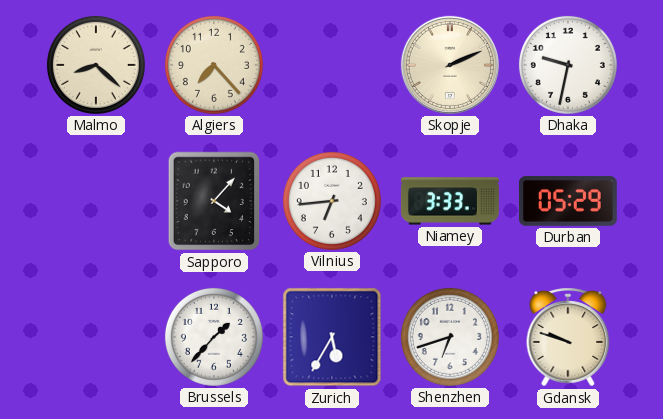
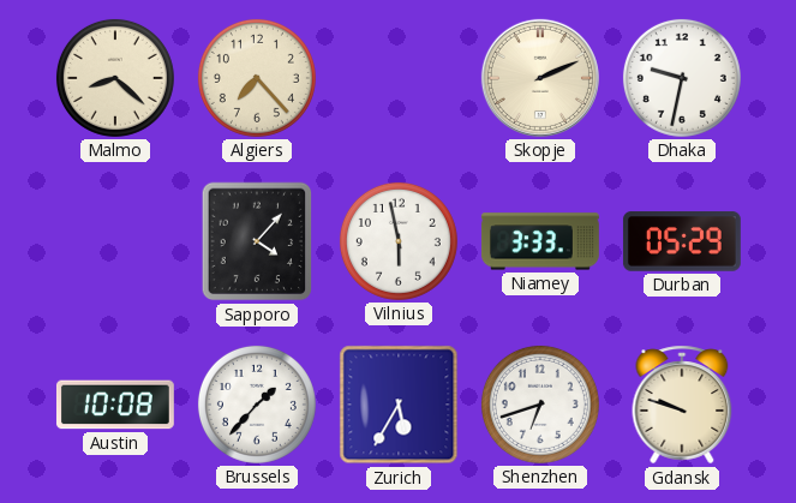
Vilnius: 6:44 -> 5:58 (399, 241)
Austin: none -> 10:08 (115, 405)
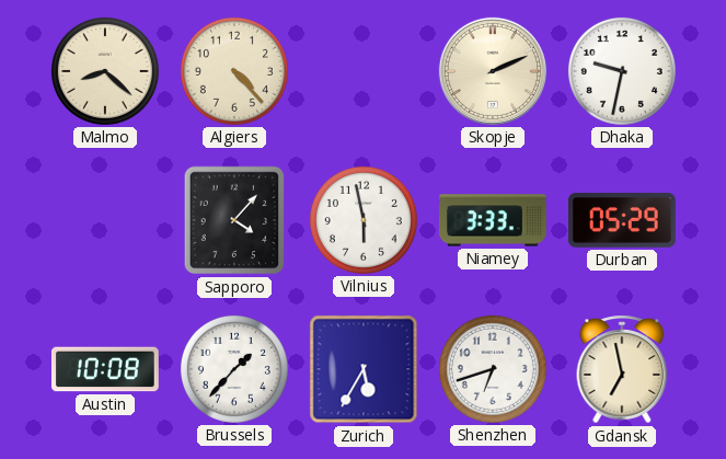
Algiers: 7:23 -> 4:23 (234, 71)
Gdansk: 9:48 -> 6:58 (622, 369)
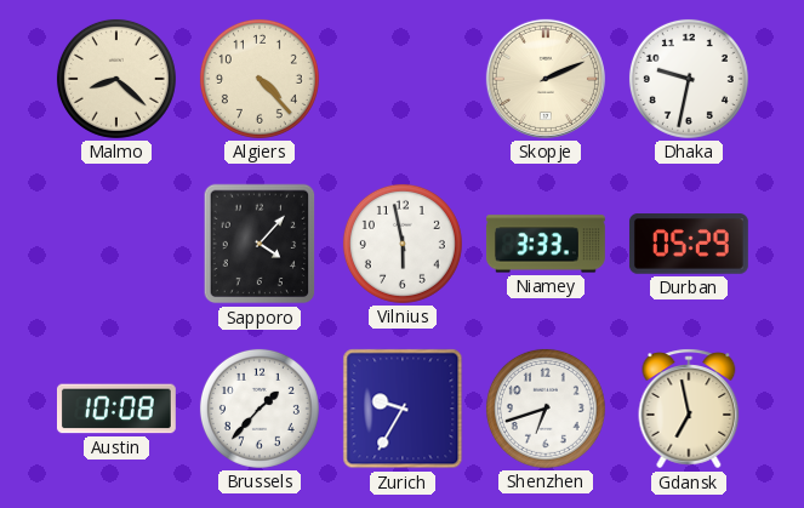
Zurich: 5:35 -> 9:35 (403, 409)
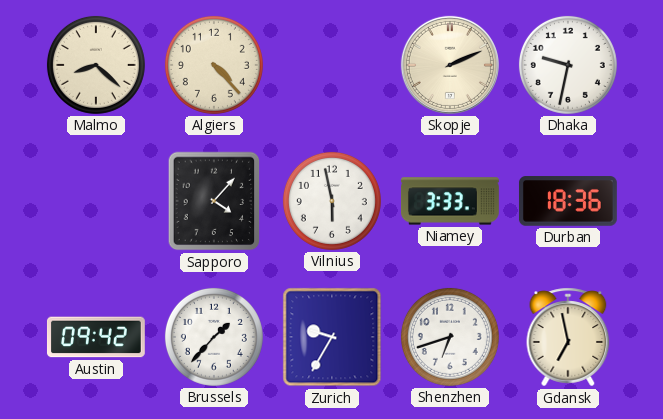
Durban: 05:29 -> 18:36 (568, 201)
Austin: 10:08 -> 09:42 (96, 337)
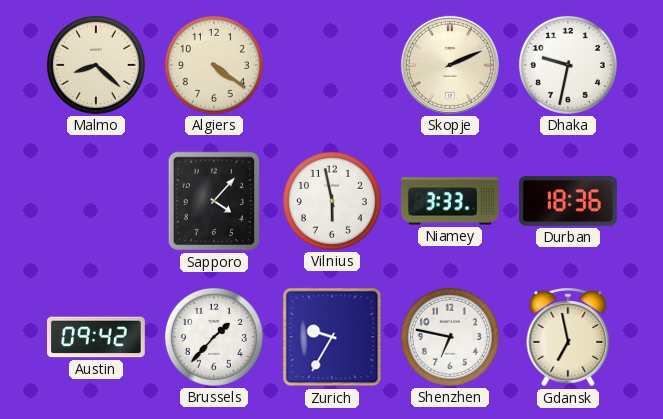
Algiers: 4:23 -> 4:21 (214, 65)
Shenzhen: 6:42 -> 6:47 (450, 337)
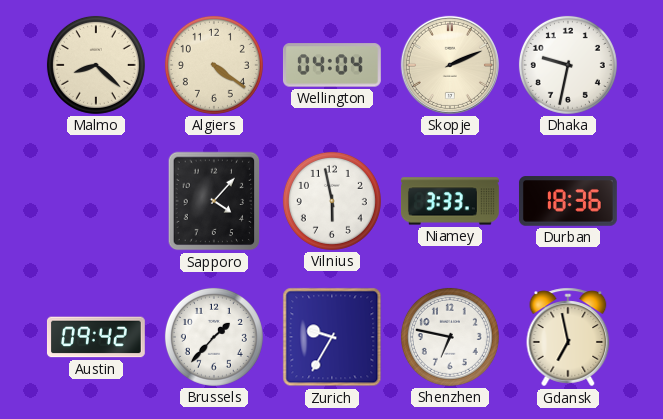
Wellington: none -> 04:04 (332, 65)
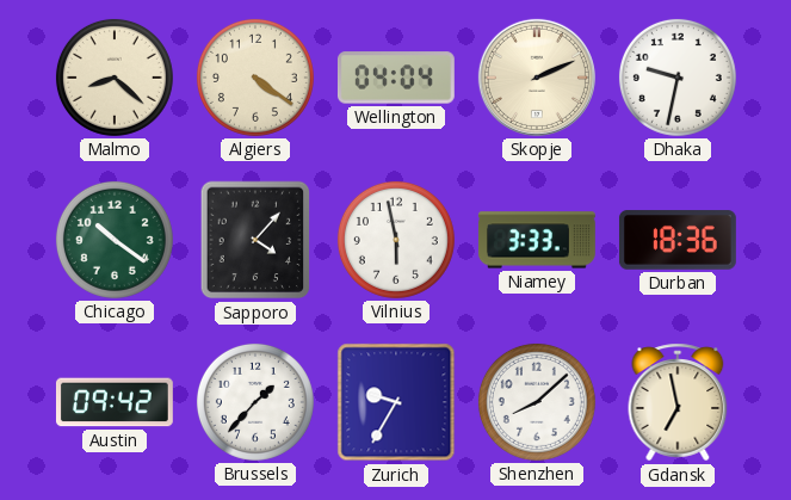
Chicago: none -> 10:21 (115, 240)
Shenzhen: 6:47 -> 8:08 (537, 402)
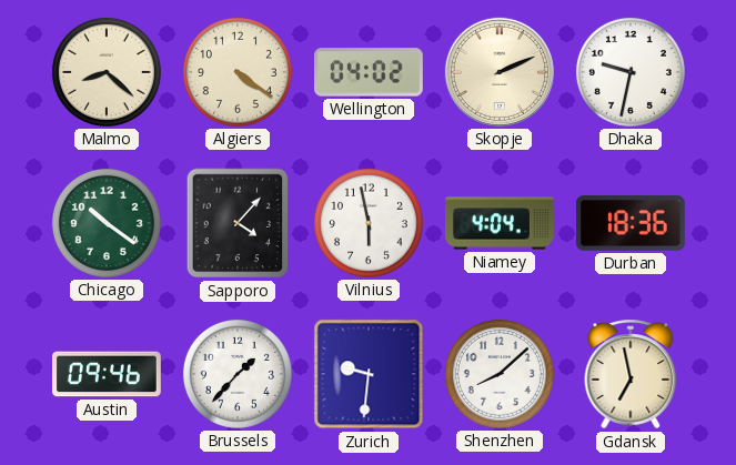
Wellington: 04:04 -> 04:02 (369, 72)
Niamey: 3:33 -> 4:04 (500, 223)
Austin: 09:42 -> 09:46 (107, 374)
Zurich: 9:35 -> 9:31 (369, 374)
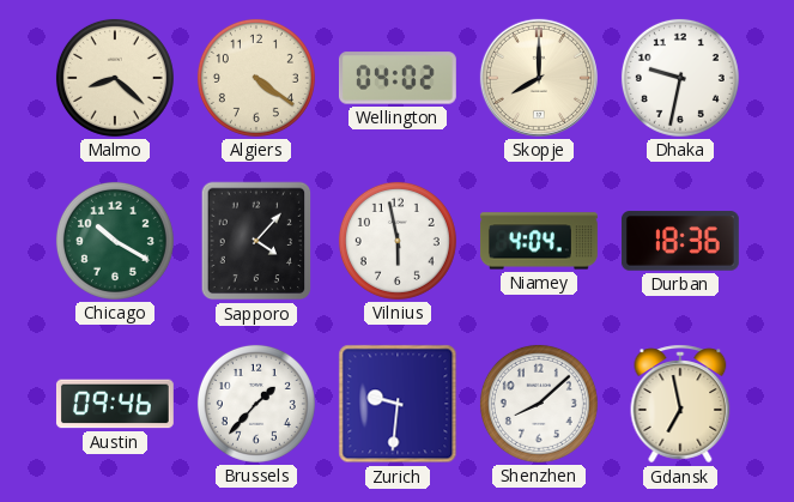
Skopje: 2:11 -> 8:00 (539, 78)
Chicago: 10:21 -> 10:20 (115, 241)
